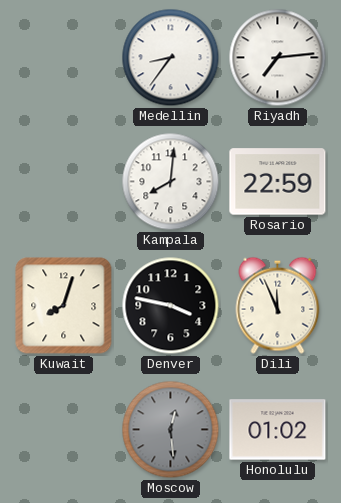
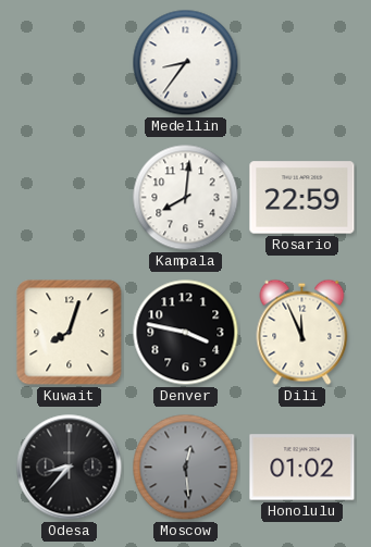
Riyadh: 7:14 -> none (278, 58)
Odesa: none -> 8:37 (70, 468)
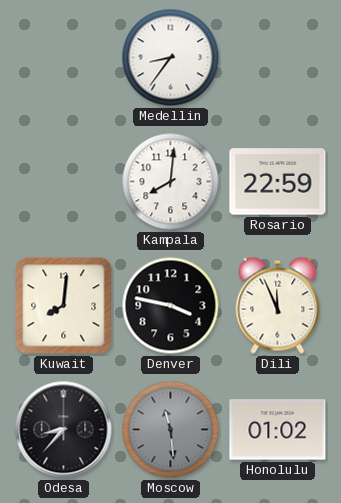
Kuwait: 8:03 -> 8:01 (64, 306)
Moscow: 12:29 -> 11:29 (171, 430)
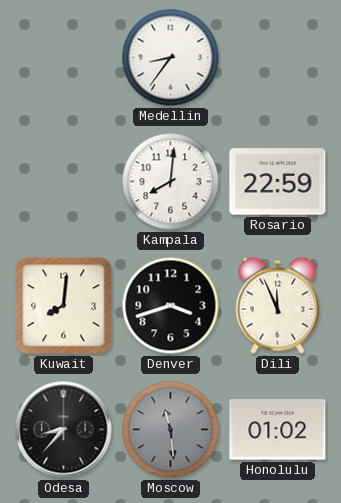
Denver: 3:47 -> 3:42 (171, 306)
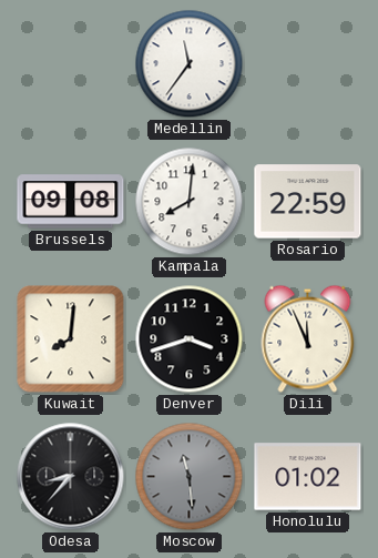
Medellin: 8:36 -> 11:36 (190, 64)
Brussels: none -> 09:08 (71, 202)
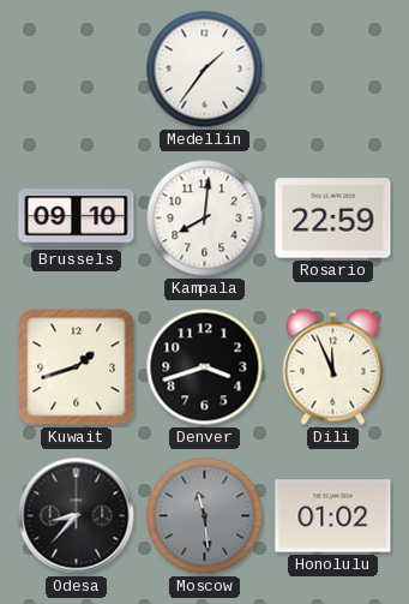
Medellin: 11:36 -> 1:36 (205, 70)
Brussels: 09:08 -> 09:10 (77, 219)
Kuwait: 8:01 -> 1:42 (77, 367)
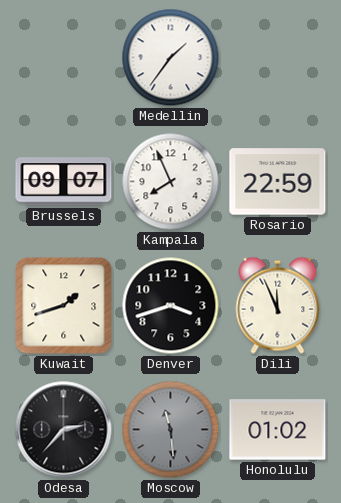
Brussels: 09:10 -> 09:07 (64, 182)
Kampala: 8:01 -> 7:56 (171, 182)
Odesa: 8:37 -> 2:37 (64, 430)
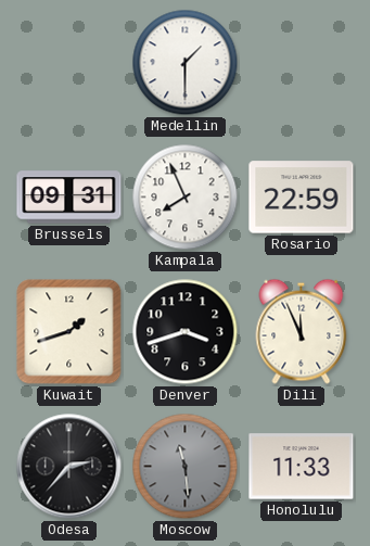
Medellin: 1:36 -> 1:30 (186, 63)
Brussels: 09:07 -> 09:31 (69, 198)
Honolulu: 01:02 -> 11:33 (302, 467)
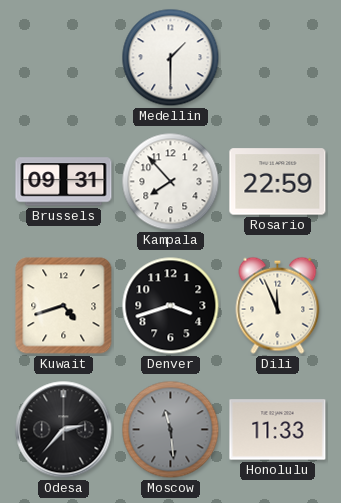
Kampala: 7:56 -> 7:53 (171, 182)
Kuwait: 1:42 -> 4:42 (64, 306)
